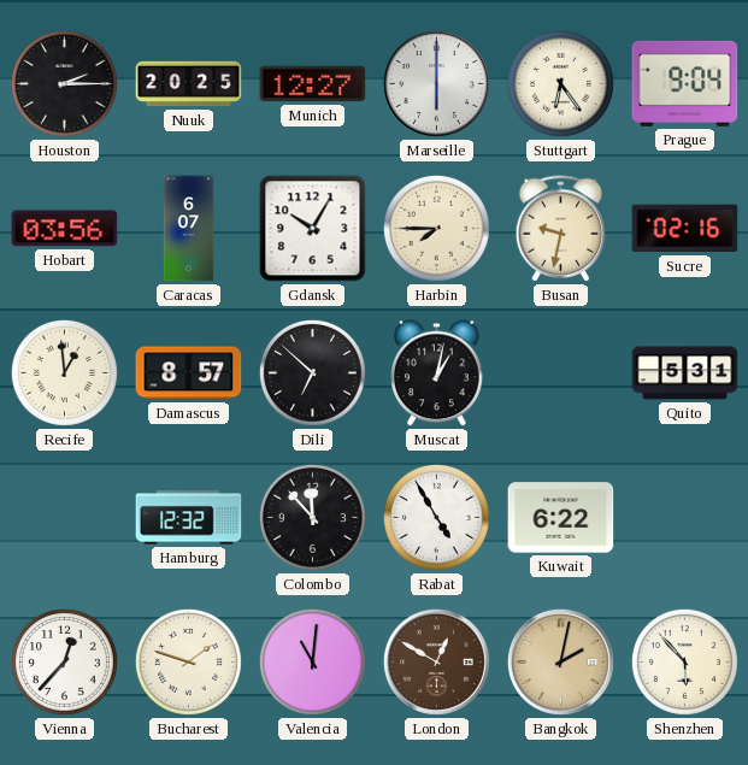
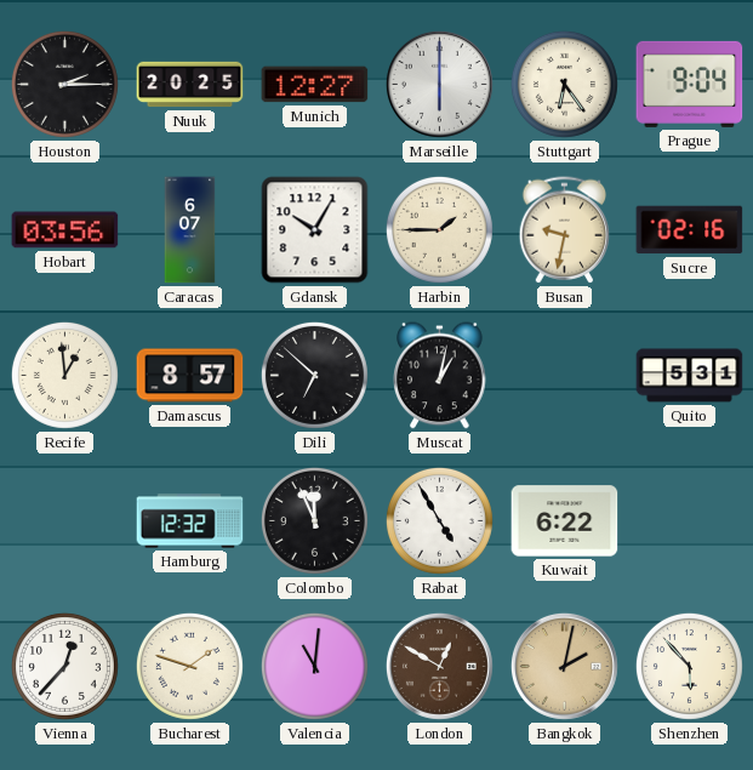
Harbin: 7:45 -> 1:45 (439, 229)
Colombo: 11:53 -> 11:56 (314, 520)
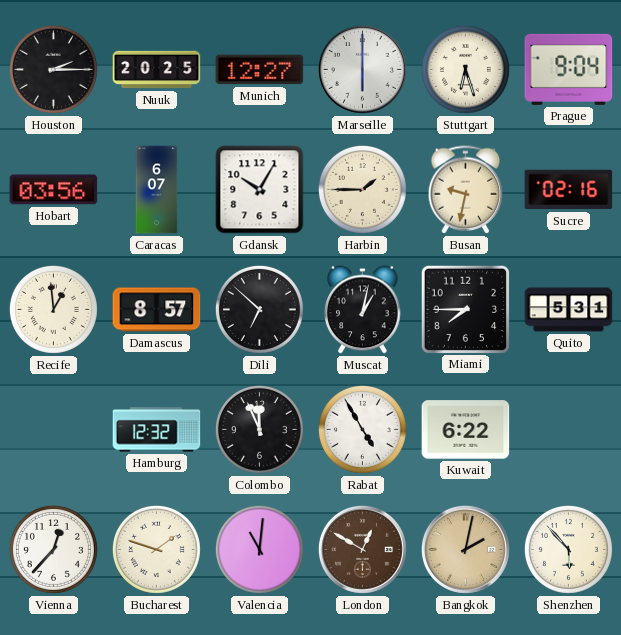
Stuttgart: 6:24 -> 6:27 (465, 69)
Miami: none -> 7:45 (465, 309)
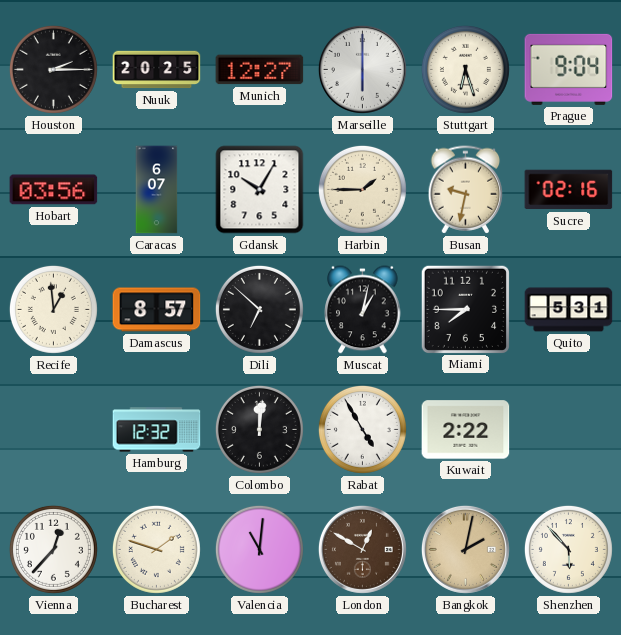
Colombo: 11:56 -> 12:01 (259, 429)
Kuwait: 6:22 -> 2:22 (466, 430)
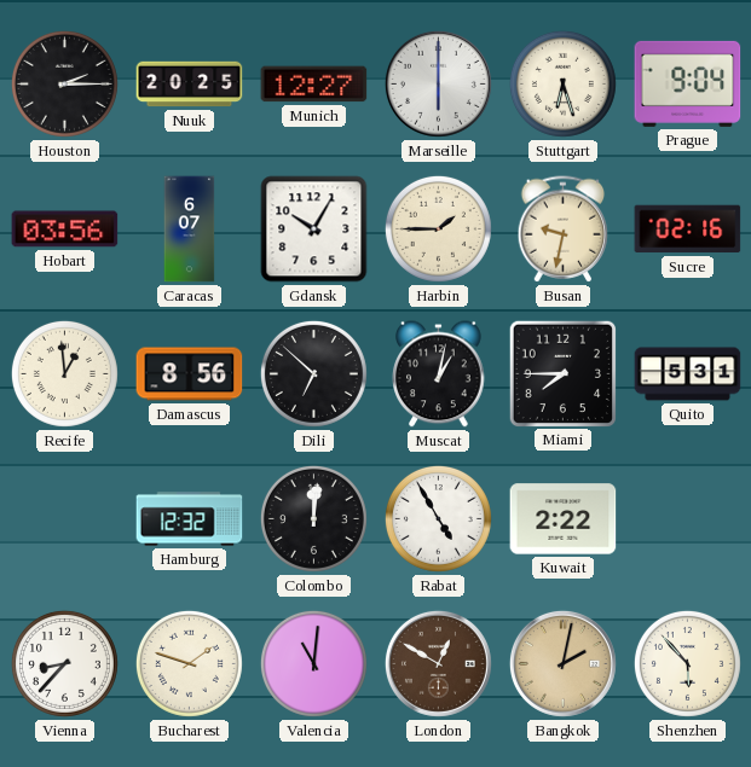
Damascus: 8:57 -> 8:56 (190, 374)
Vienna: 12:37 -> 8:37 (64, 663)
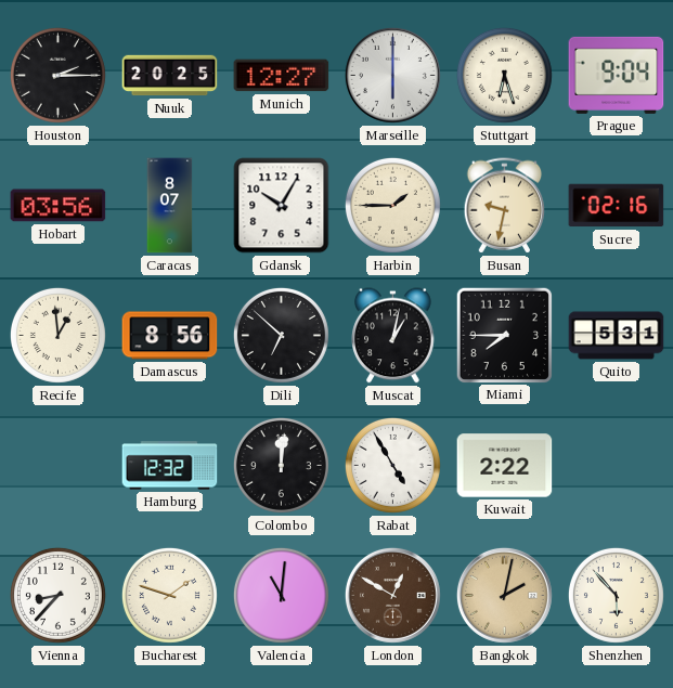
Caracas: 6:07 -> 8:07 (170, 206)
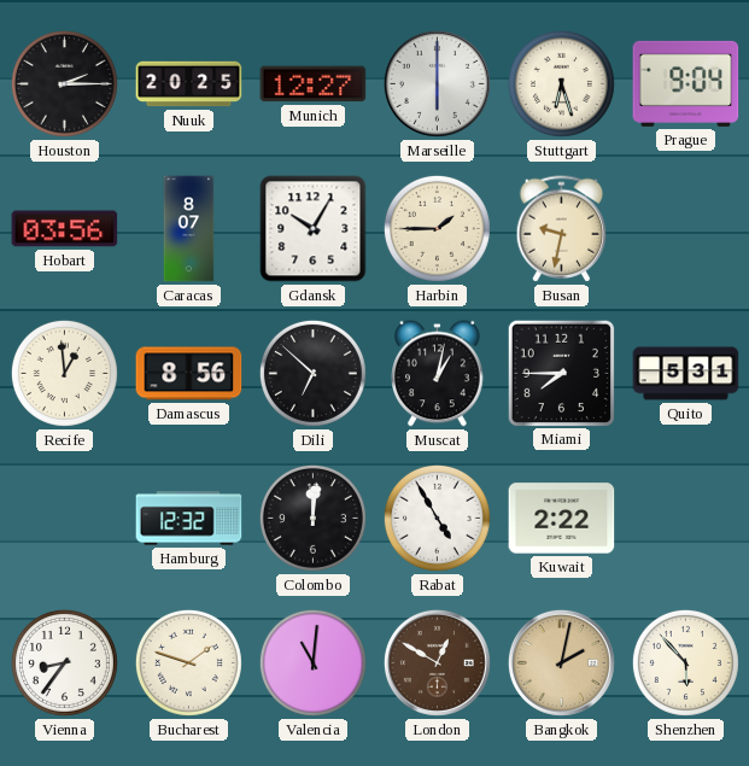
Sucre: 02:16 -> none (617, 206)
Vienna: 8:37 -> 8:36 (64, 662)
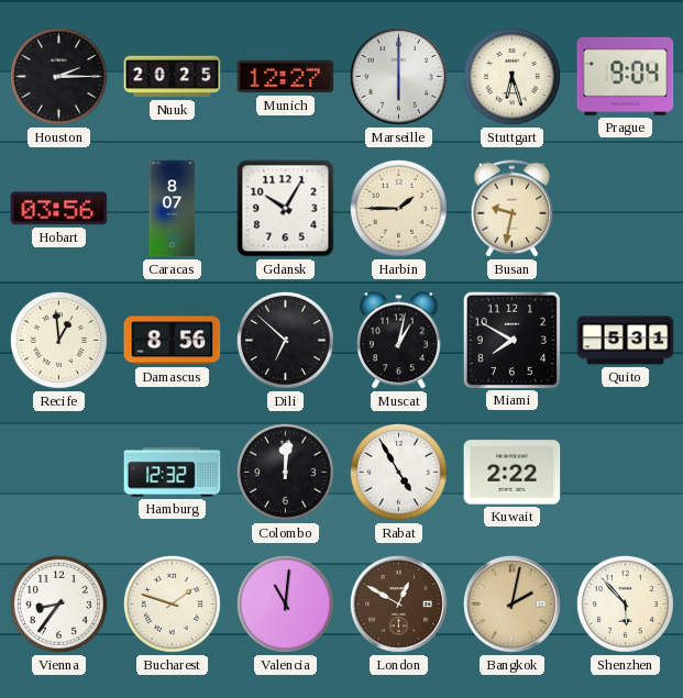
Miami: 7:45 -> 7:50 (511, 340)
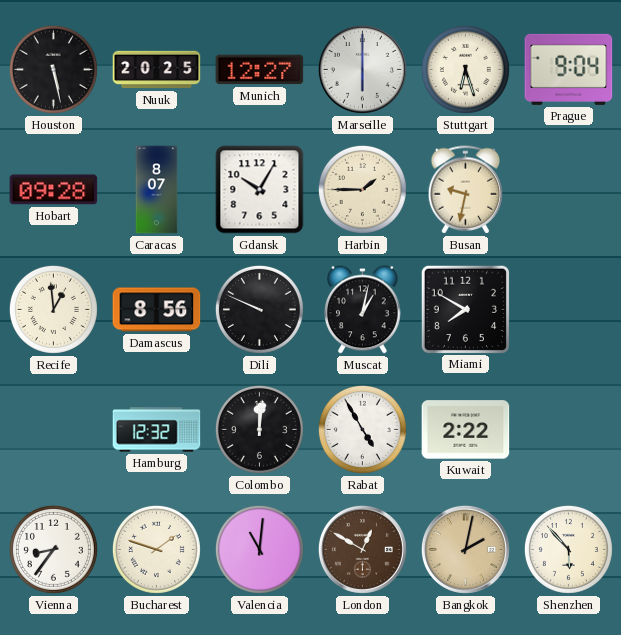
Houston: 2:15 -> 5:28 (53, 69)
Hobart: 03:56 -> 09:28 (54, 190)
Dili: 6:52 -> 9:49 (259, 309)
Quito: 5:31 -> none (626, 341)
